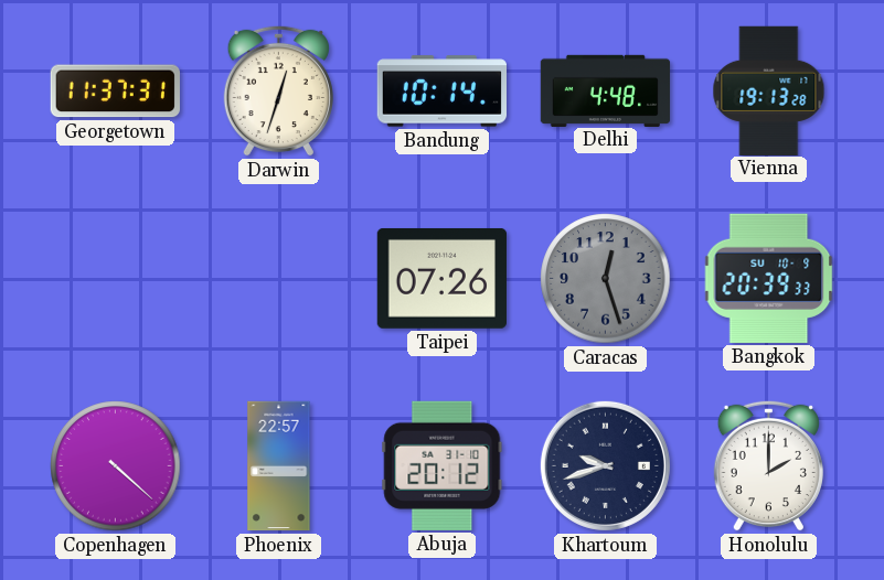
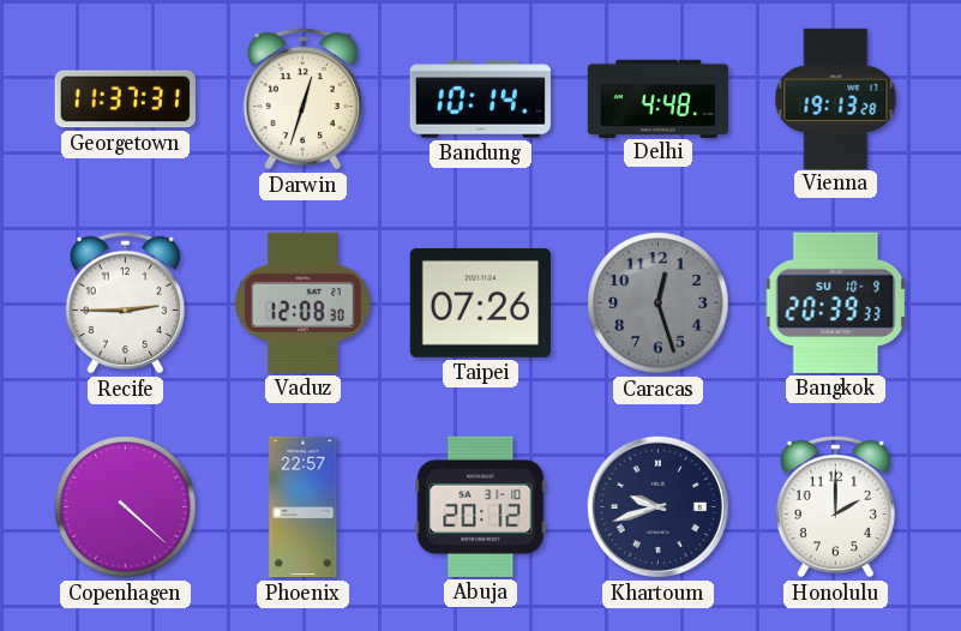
Recife: none -> 2:45 (125, 302)
Vaduz: none -> 12:08 (304, 302)
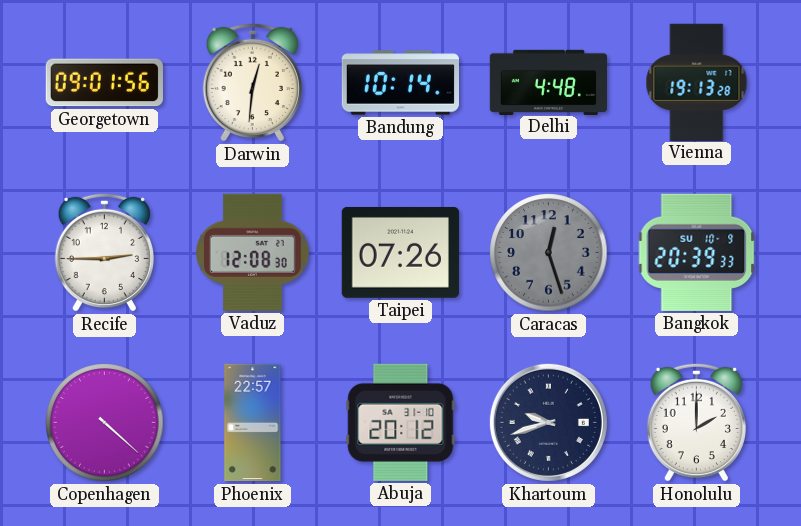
Georgetown: 11:37 -> 09:01 (104, 83)
Darwin: 12:33 -> 12:31 (252, 82)
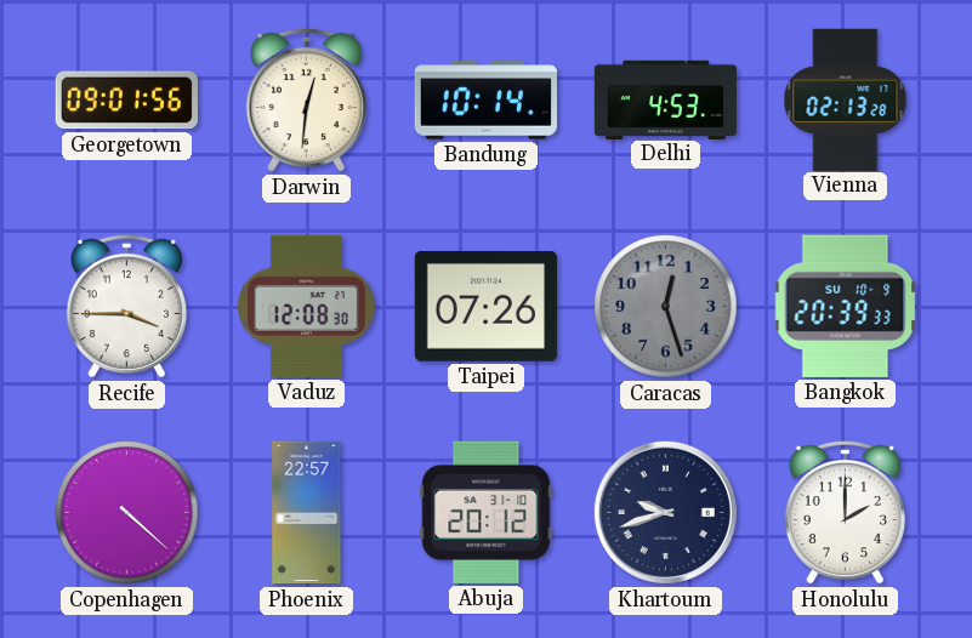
Delhi: 4:48 -> 4:53 (666, 99)
Vienna: 19:13 -> 02:13 (846, 99)
Recife: 2:45 -> 3:45 (126, 306)
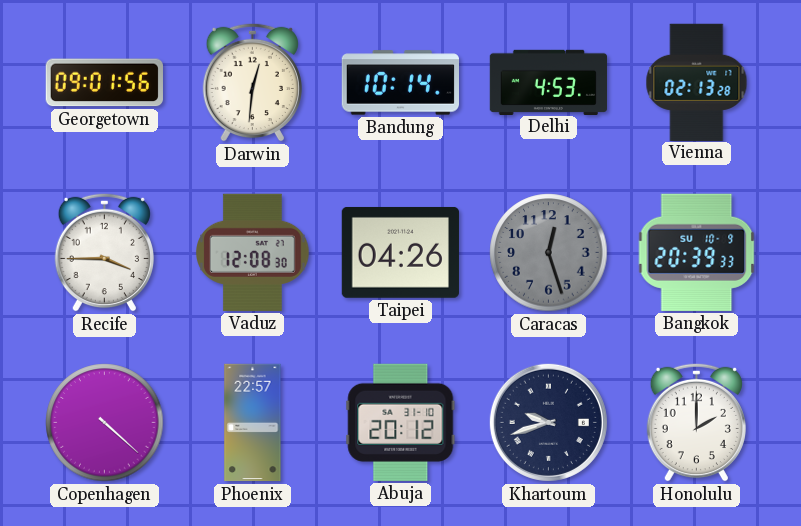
Taipei: 07:26 -> 04:26 (400, 252)
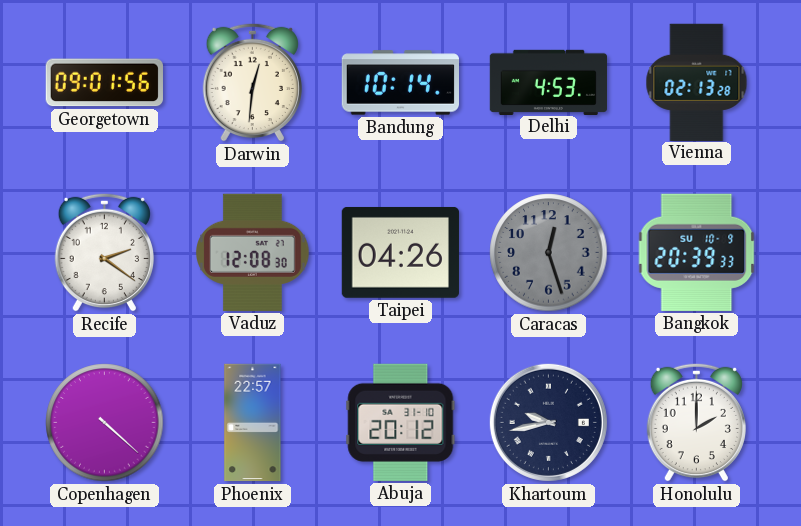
Recife: 3:45 -> 2:21 (104, 252)
Khartoum: 9:42 -> 9:43 (548, 422)
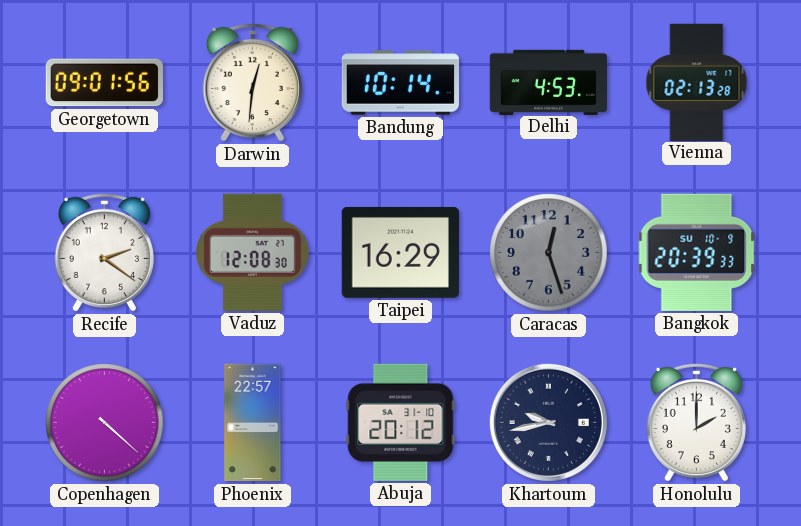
Taipei: 04:26 -> 16:29 (400, 252)
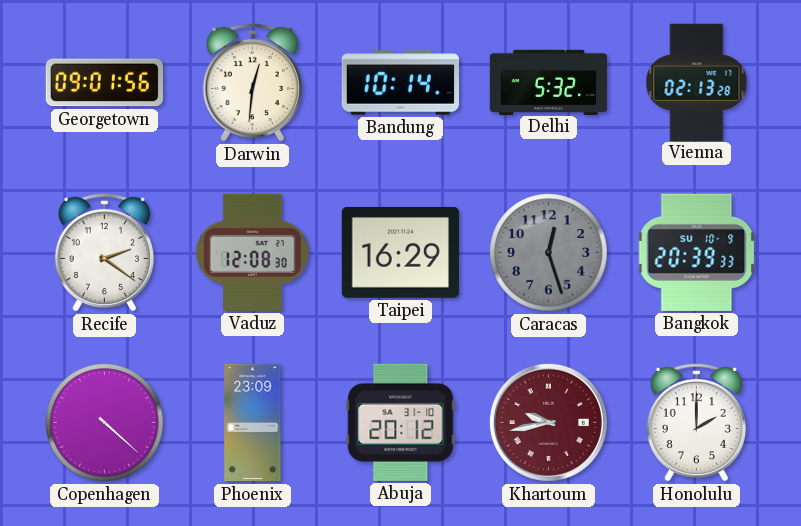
Delhi: 4:53 -> 5:32 (549, 82)
Phoenix: 22:57 -> 23:09 (253, 423)
Khartoum dial: navy -> burgundy (548, 422)
